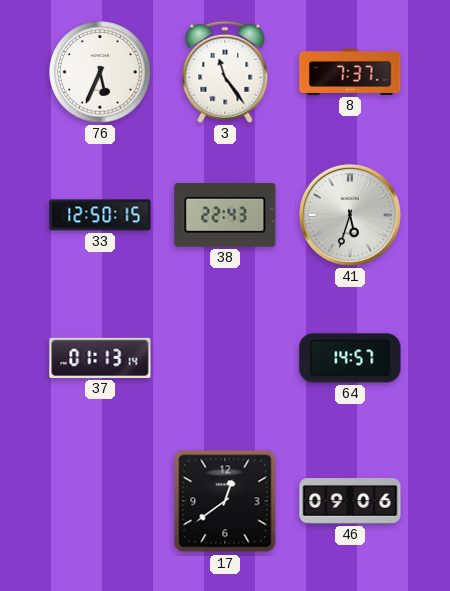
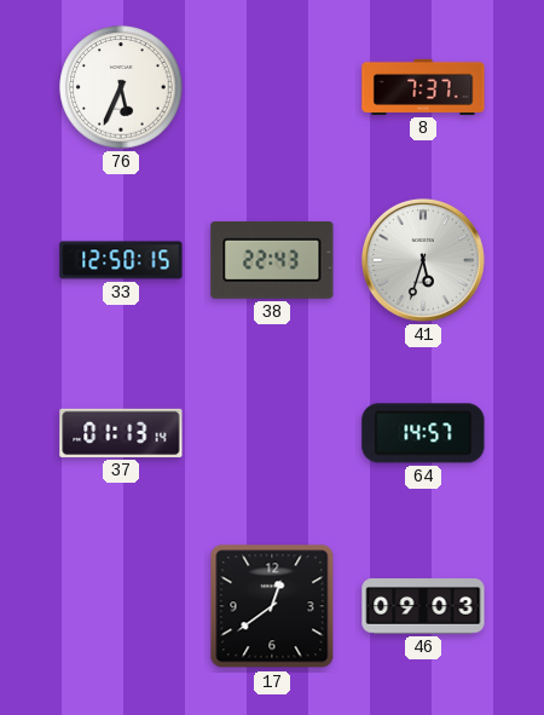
3: 11:24 -> none (225, 72)
46: 09:06 -> 09:03 (423, 606)
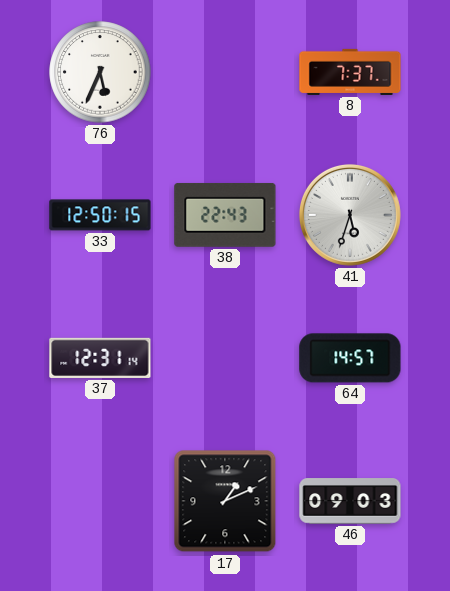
37: 01:13 -> 12:31 (100, 358)
17: 12:39 -> 1:11 (225, 501)
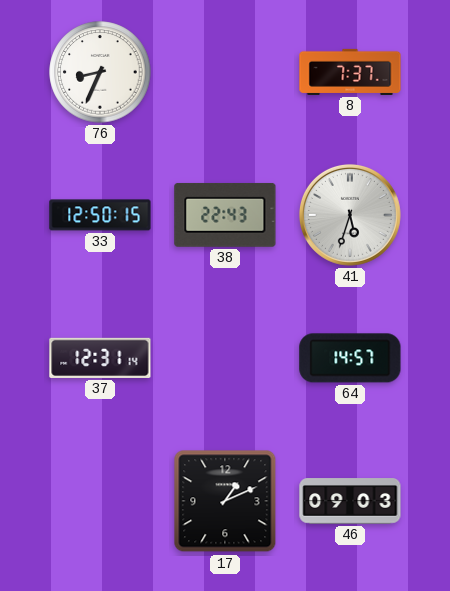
76: 5:34 -> 8:34 (100, 72)
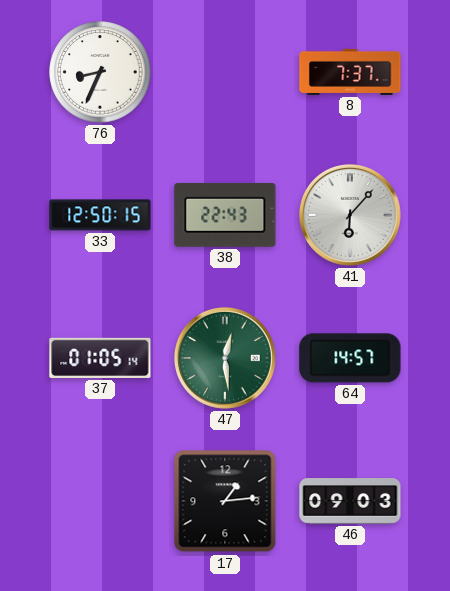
41: 5:33 -> 6:07 (350, 215)
37: 12:31 -> 01:05 (100, 358)
47: none -> 12:29 (225, 358)
17: 1:11 -> 1:14 (225, 501)
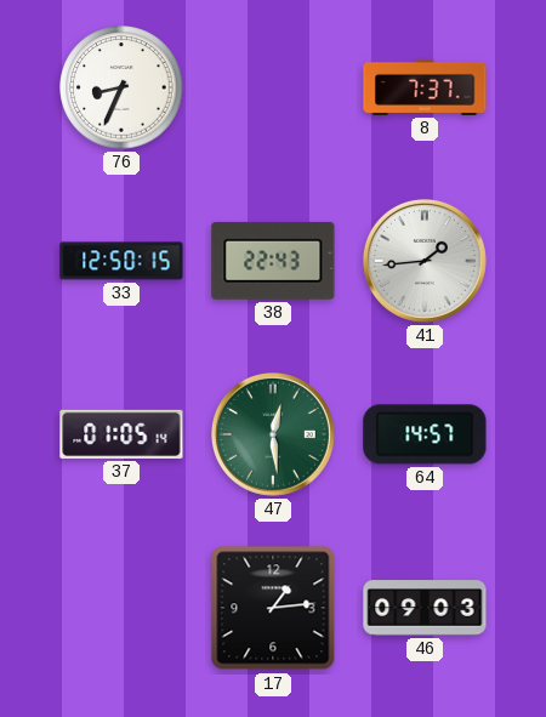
41: 6:07 -> 1:44 (425, 261)
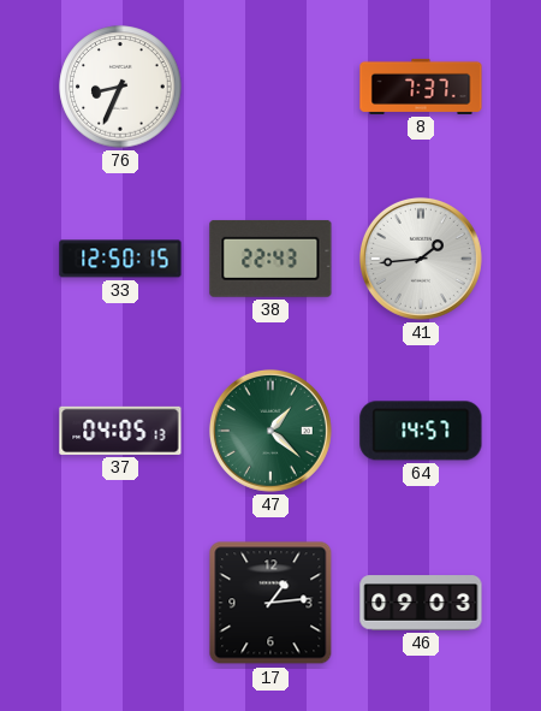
37: 01:05 -> 04:05 (120, 431)
47: 12:29 -> 1:22 (270, 431)
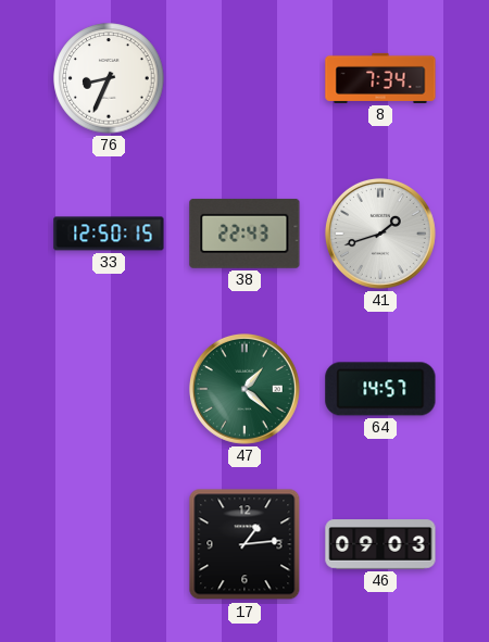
8: 7:37 -> 7:34 (380, 78)
41: 1:44 -> 1:42 (380, 234)
37: 04:05 -> none (120, 431)
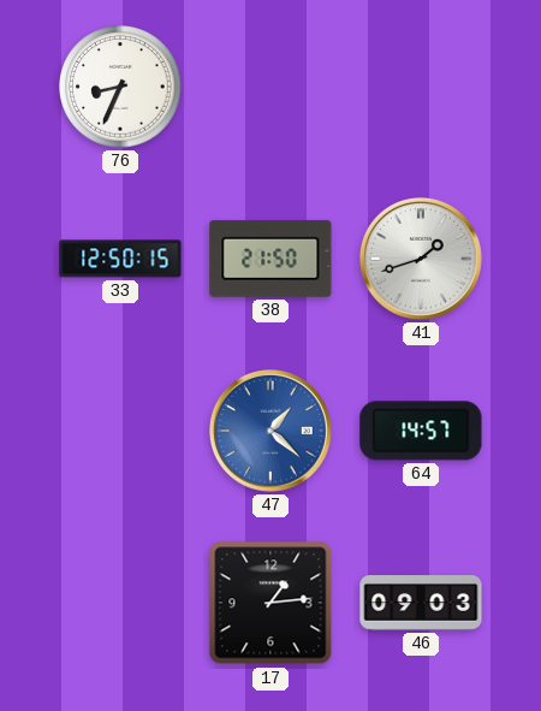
8: 7:34 -> none (380, 78)
38: 22:43 -> 21:50 (270, 259)
47 dial: green -> blue (270, 431)
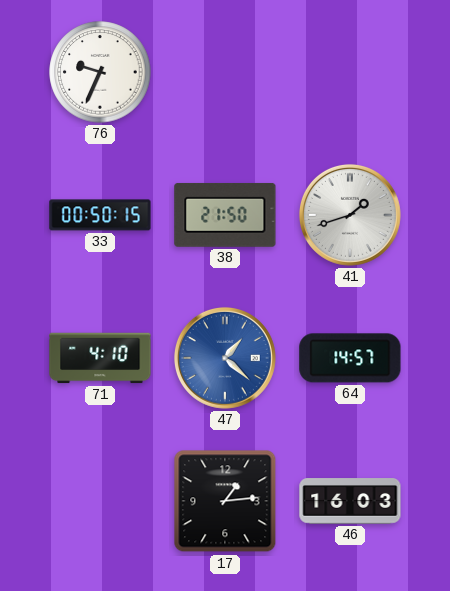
76: 8:34 -> 9:34 (100, 72)
33: 12:50 -> 00:50 (100, 215)
71: none -> 4:10 (100, 358)
46: 09:03 -> 16:03 (350, 501)
